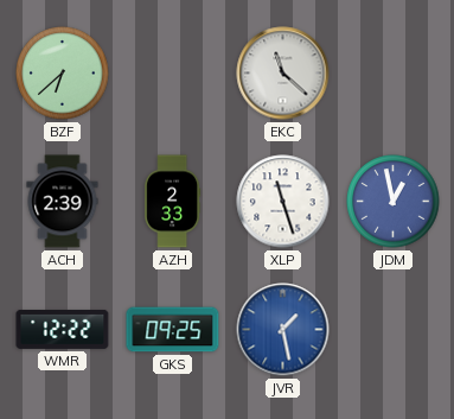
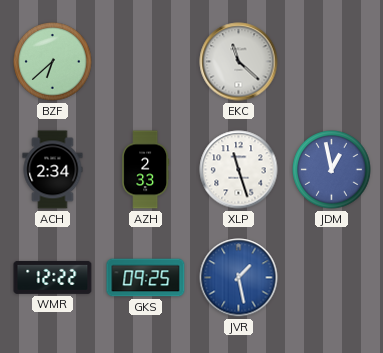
ACH: 2:39 -> 2:34 (53, 170)
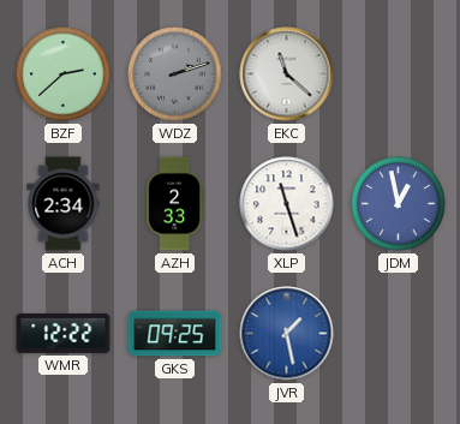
BZF: 6:38 -> 2:38 (64, 74)
WDZ: none -> 2:12 (175, 74)
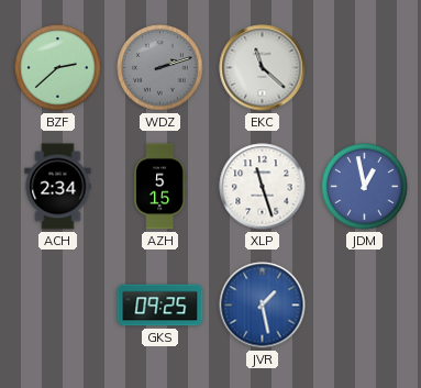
AZH: 2:33 -> 5:15 (160, 187)
WMR: 12:22 -> none (64, 333)
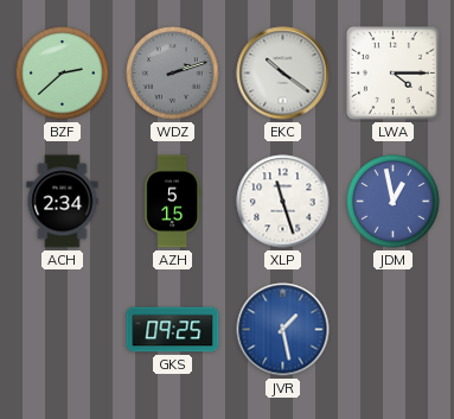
EKC: 11:22 -> 10:21 (283, 74)
LWA: none -> 4:15 (392, 72)
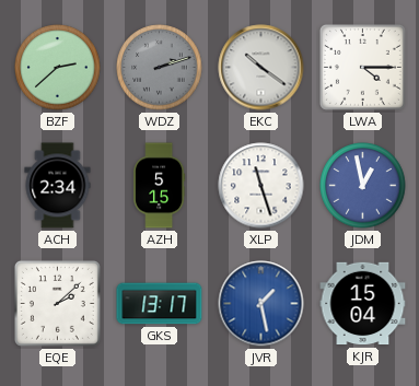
EQE: none -> 2:08 (57, 303)
GKS: 09:25 -> 13:17 (160, 304)
KJR: none -> 15:04 (363, 304)
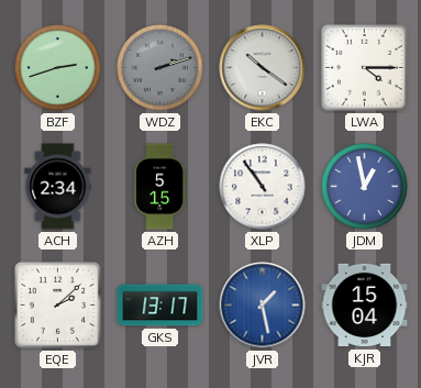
BZF: 2:38 -> 2:42 (58, 68)
XLP: 11:27 -> 10:54 (263, 187)
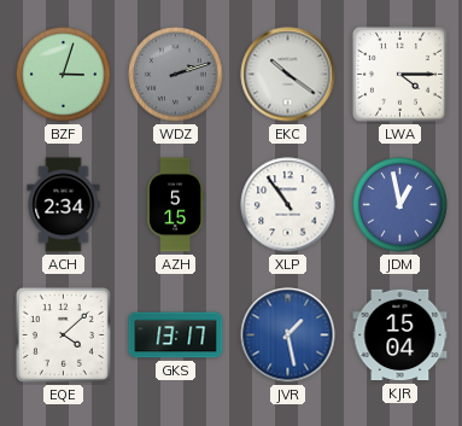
BZF: 2:42 -> 3:03 (64, 75)
EQE: 2:08 -> 4:08 (63, 334)
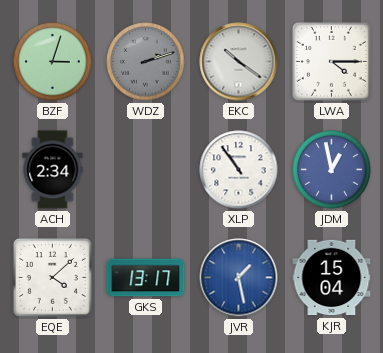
AZH: 5:15 -> none (176, 205)
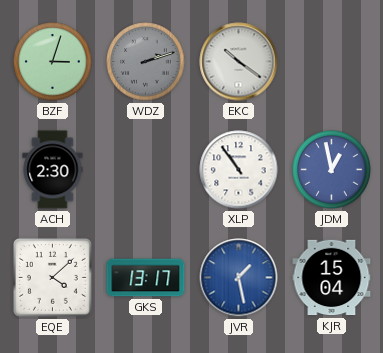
LWA: 4:15 -> none (331, 61)
ACH: 2:34 -> 2:30 (53, 170)
